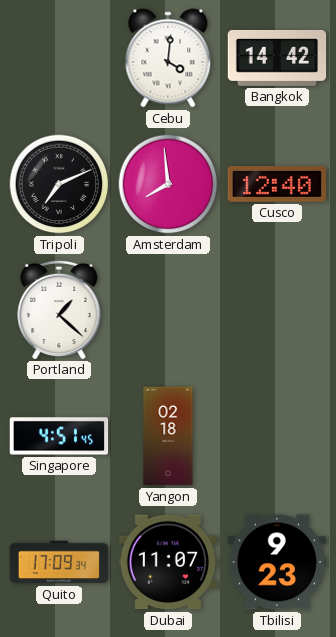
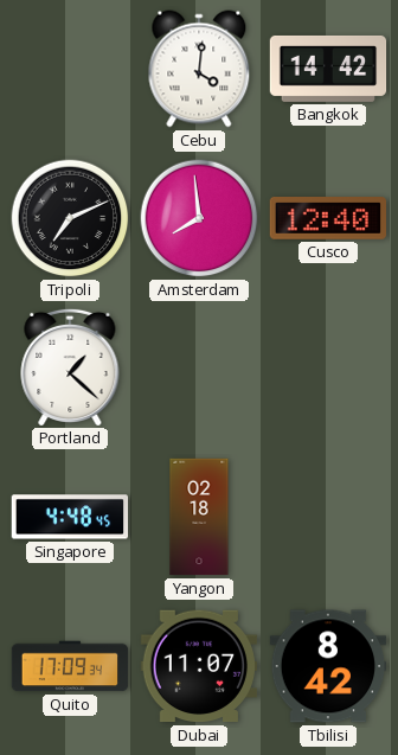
Singapore: 4:51 -> 4:48 (70, 517)
Tbilisi: 9:23 -> 8:42 (328, 666)
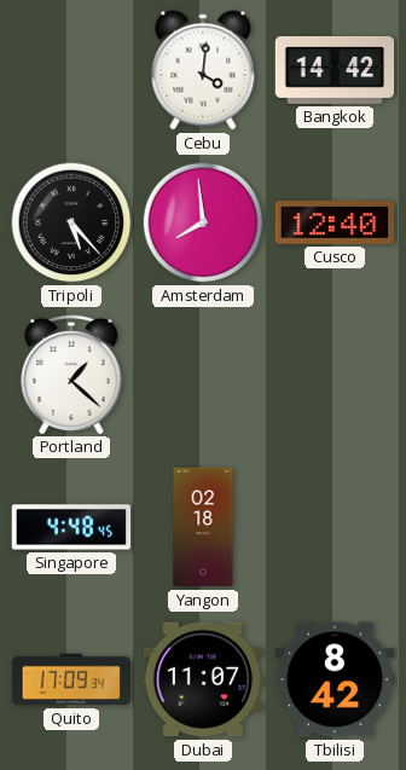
Tripoli: 7:11 -> 5:23 (71, 222)
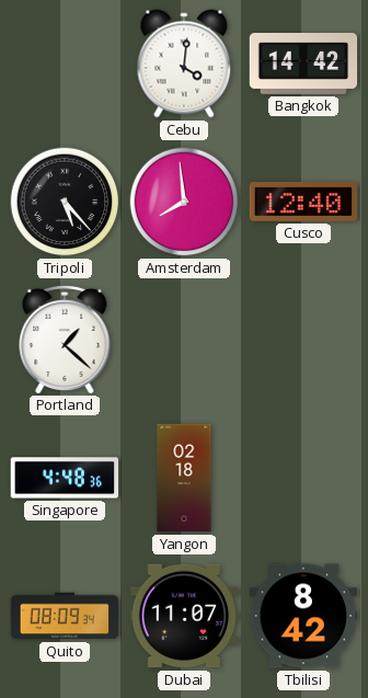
Singapore: 4:48:45 -> 4:48:36 (65, 478)
Quito: 17:09 -> 08:09 (65, 616)
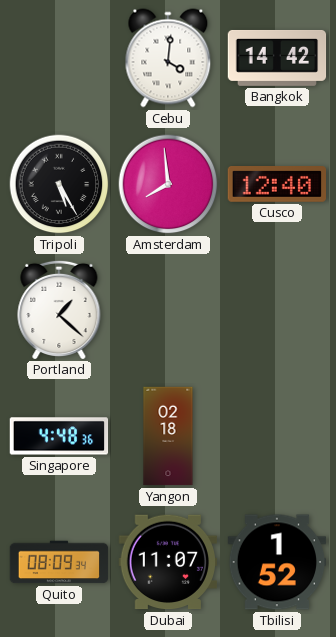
Tripoli: 5:23 -> 5:25 (59, 184)
Tbilisi: 8:42 -> 1:52 (277, 562)
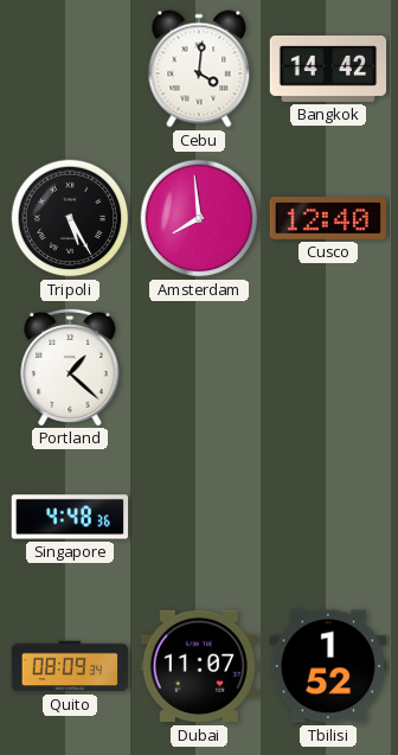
Yangon: 02:18 -> none (168, 436)
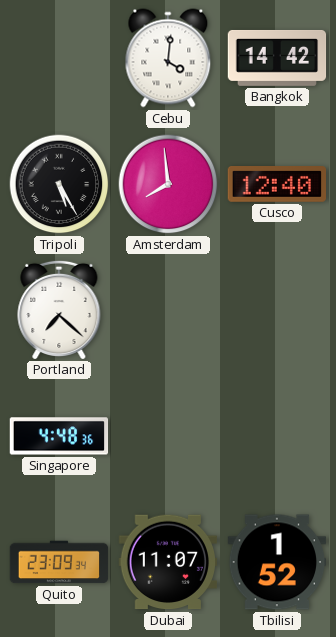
Portland: 1:22 -> 7:22 (59, 309)
Quito: 08:09 -> 23:09 (59, 562)
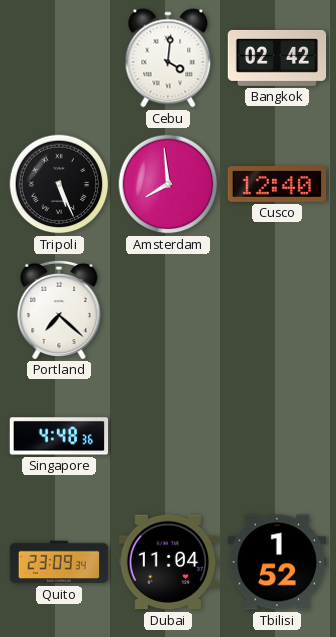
Bangkok: 14:42 -> 02:42 (277, 58)
Tripoli: 5:25 -> 5:26 (59, 184)
Dubai: 11:07 -> 11:04 (167, 562)
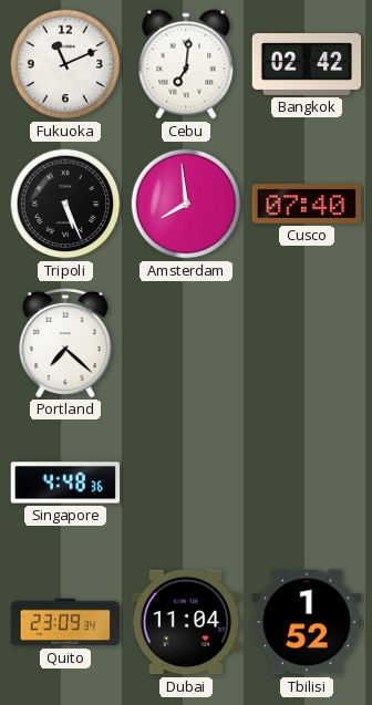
Fukuoka: none -> 11:11 (65, 64)
Cebu: 4:01 -> 7:01 (186, 64)
Cusco: 12:40 -> 07:40 (306, 205)
